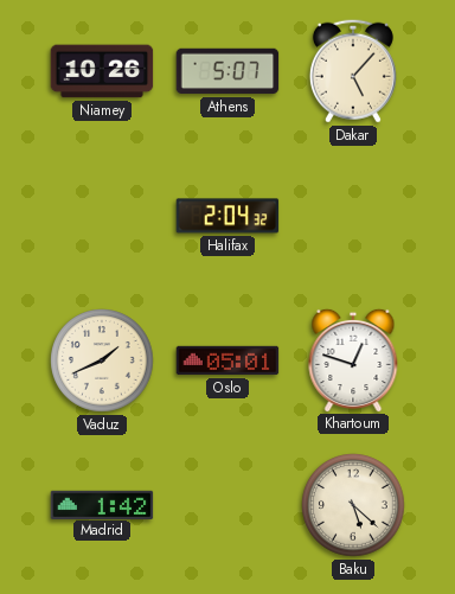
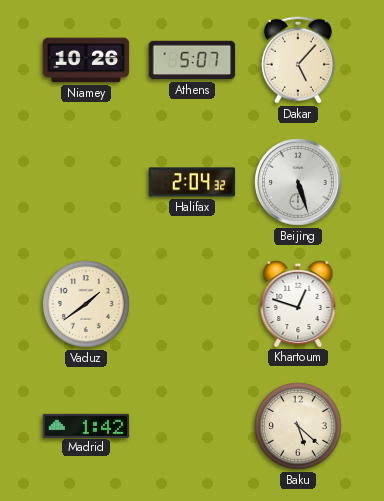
Beijing: none -> 5:27 (298, 182)
Vaduz: 1:41 -> 1:39 (86, 304)
Oslo: 05:01 -> none (227, 360)
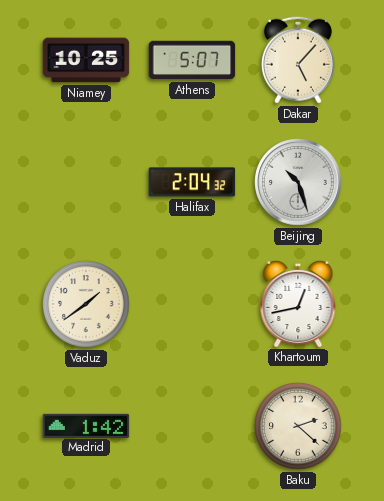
Niamey: 10:26 -> 10:25 (86, 60)
Beijing: 5:27 -> 10:27 (298, 182)
Khartoum: 12:48 -> 12:43 (298, 303)
Baku: 5:22 -> 2:22 (298, 426)
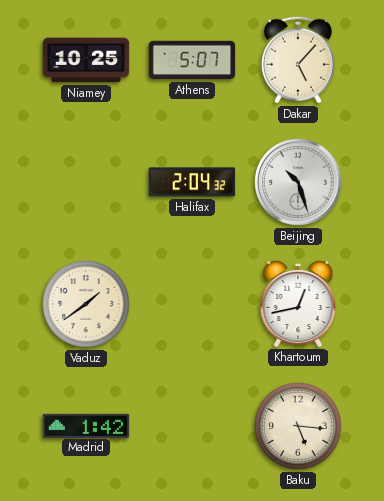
Baku: 2:22 -> 5:16 (298, 426)
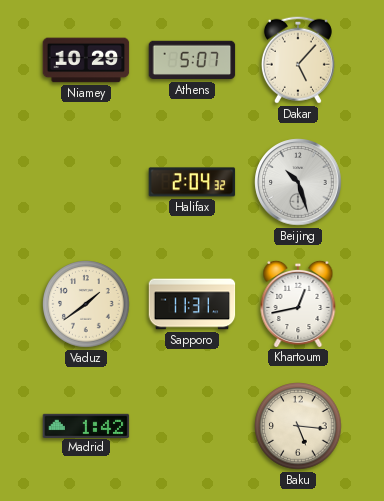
Niamey: 10:25 -> 10:29 (86, 60)
Sapporo: none -> 11:31 (192, 304)
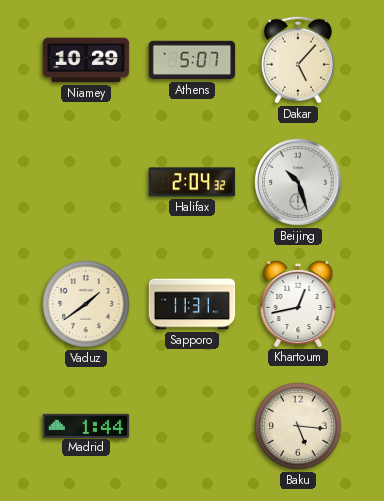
Madrid: 1:42 -> 1:44 (86, 425)
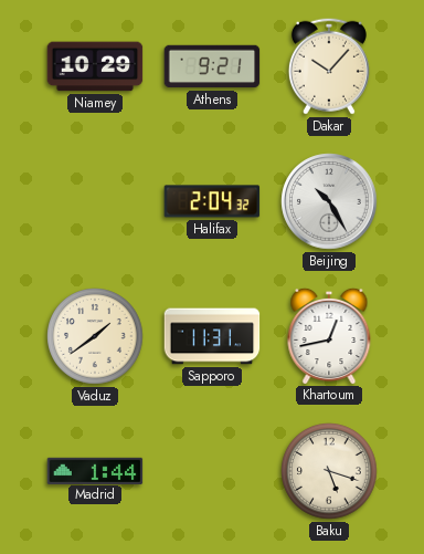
Athens: 5:07 -> 9:21 (212, 66)
Dakar: 5:07 -> 10:07 (329, 66)
Beijing: 10:27 -> 10:25 (329, 201)
Baku: 5:16 -> 5:18 (329, 471)
